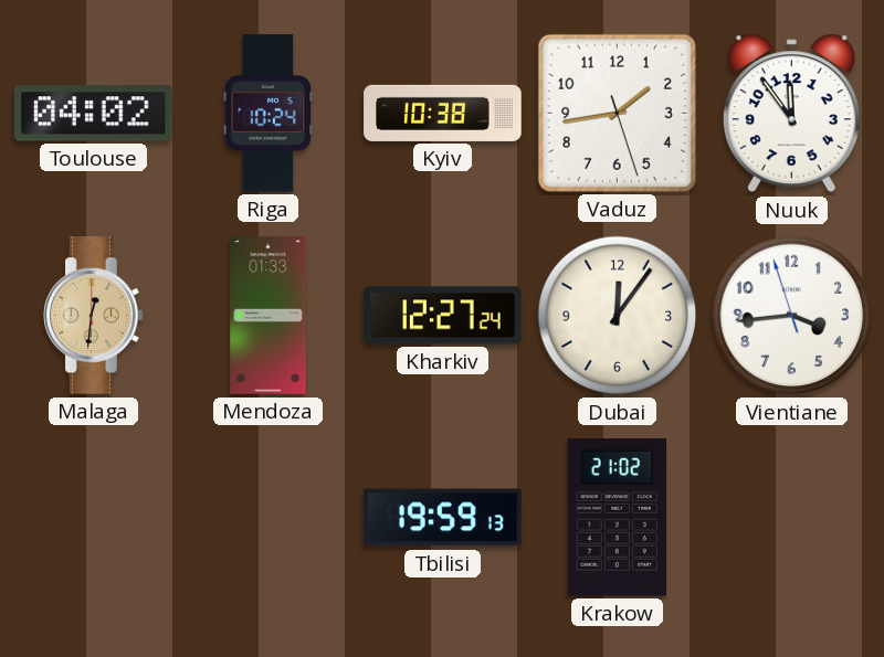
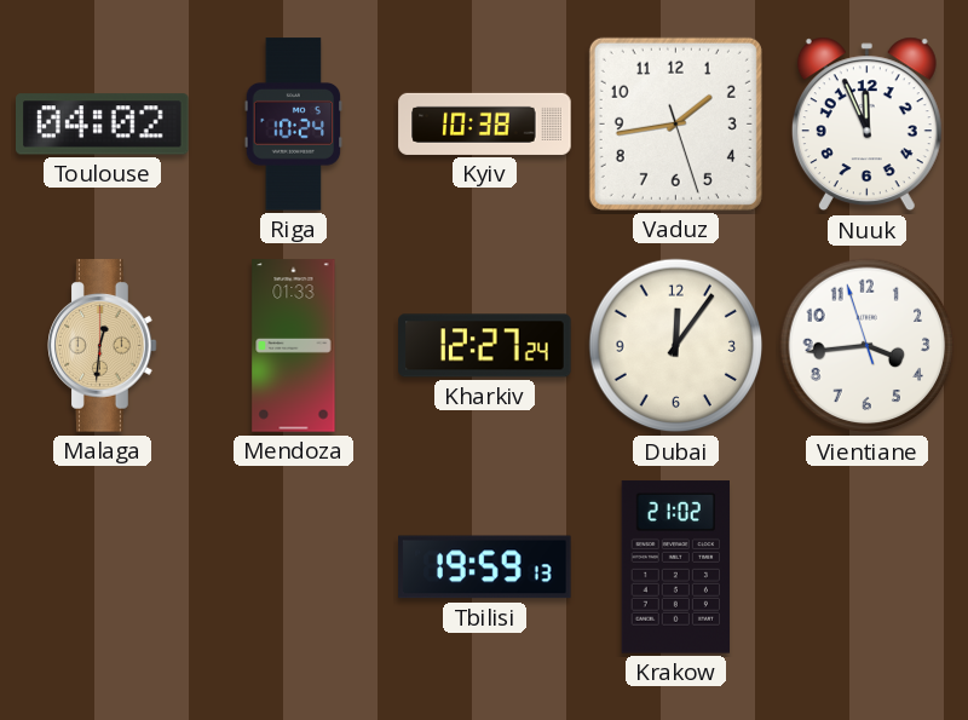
Nuuk: 11:54 -> 11:56 (866, 125)
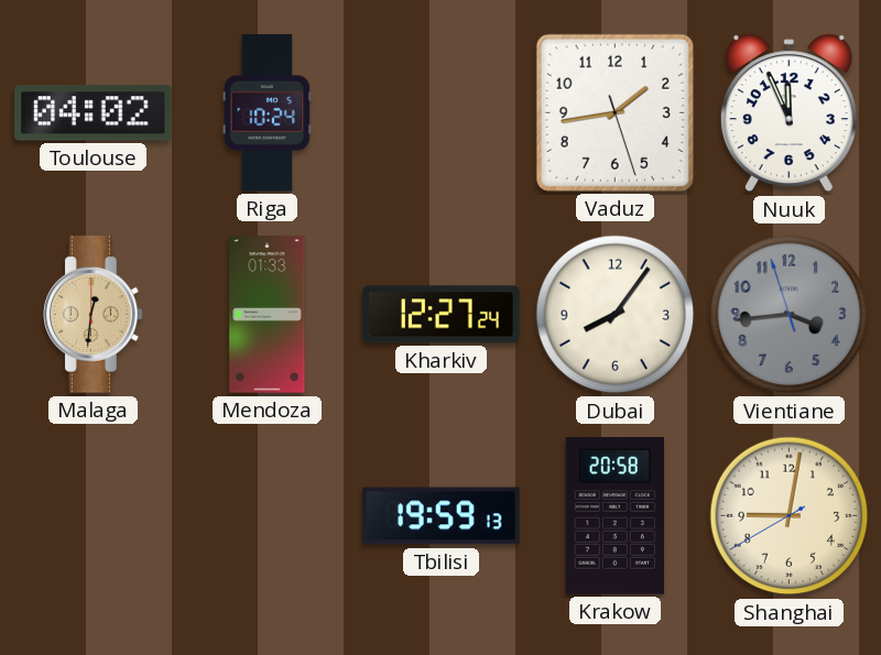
Kyiv: 10:38 -> none (485, 123)
Dubai: 12:06 -> 8:06 (616, 315)
Vientiane dial: white -> grey (790, 315)
Krakow: 21:02 -> 20:58 (614, 516)
Shanghai: none -> 9:01 (790, 516)
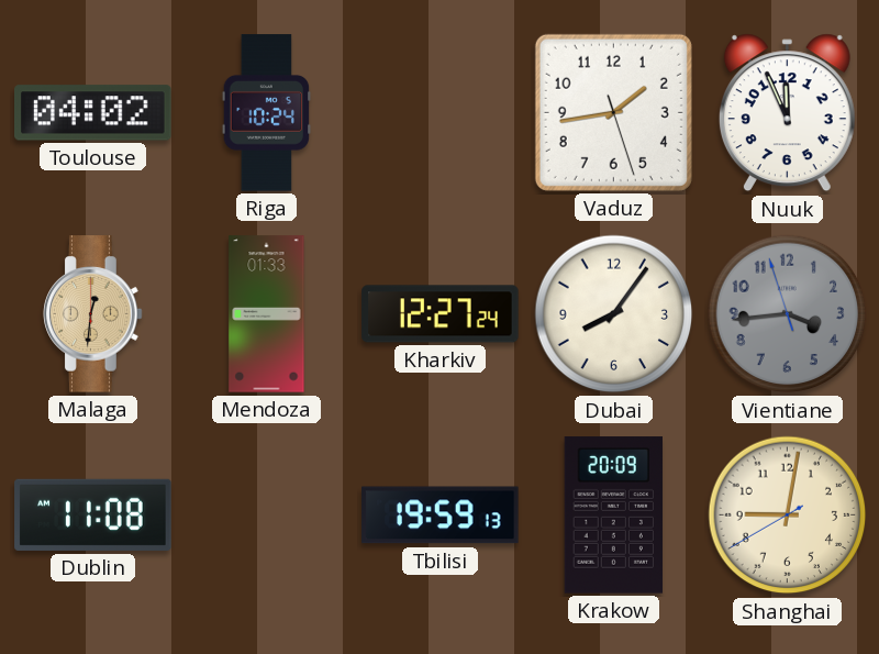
Dublin: none -> 11:08 (93, 514)
Krakow: 20:58 -> 20:09 (613, 516)
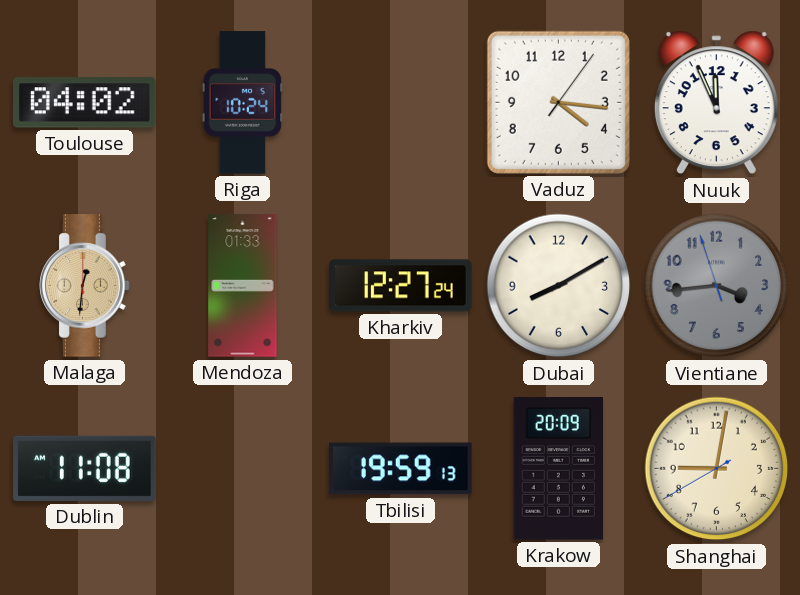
Vaduz: 1:43 -> 4:16 (558, 102)
Dubai: 8:06 -> 8:10 (559, 286)
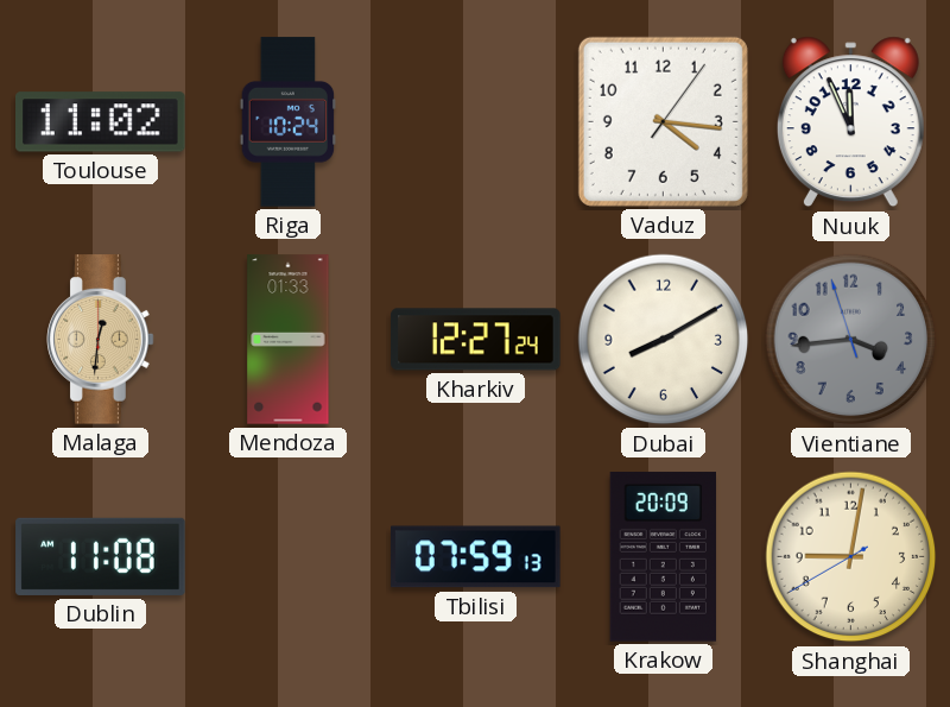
Toulouse: 04:02 -> 11:02 (101, 122)
Tbilisi: 19:59 -> 07:59 (476, 557)
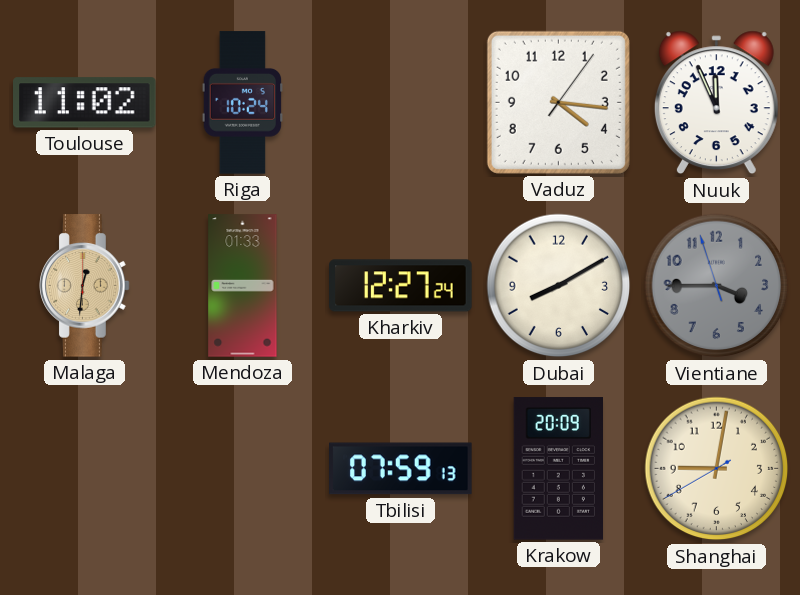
Vientiane: 3:43 -> 3:44 (717, 286)
Dublin: 11:08 -> none (101, 556)
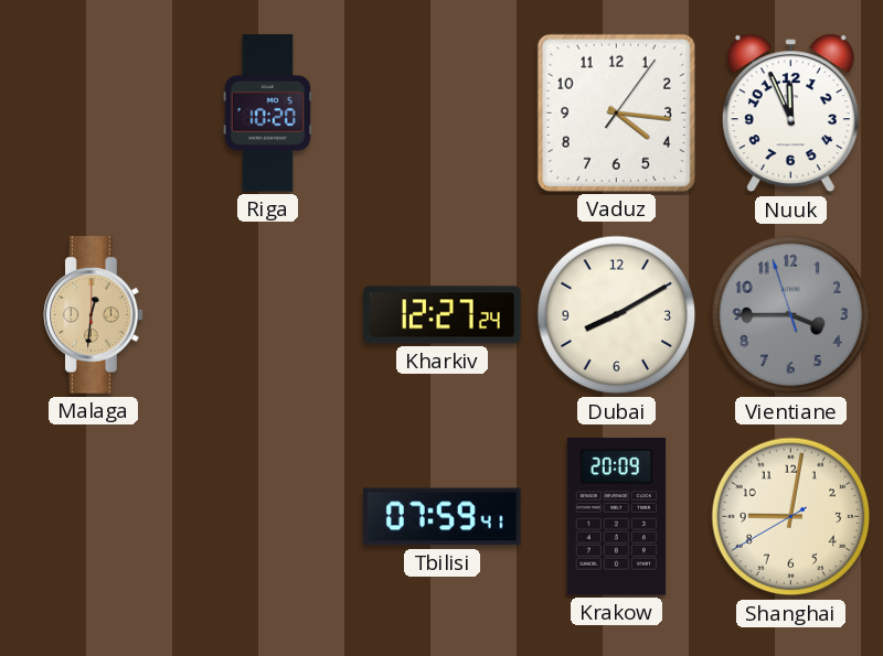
Toulouse: 11:02 -> none (85, 103)
Riga: 10:24 -> 10:20 (268, 114)
Mendoza: 01:33 -> none (243, 286)
Tbilisi: 07:59:13 -> 07:59:41 (443, 517)
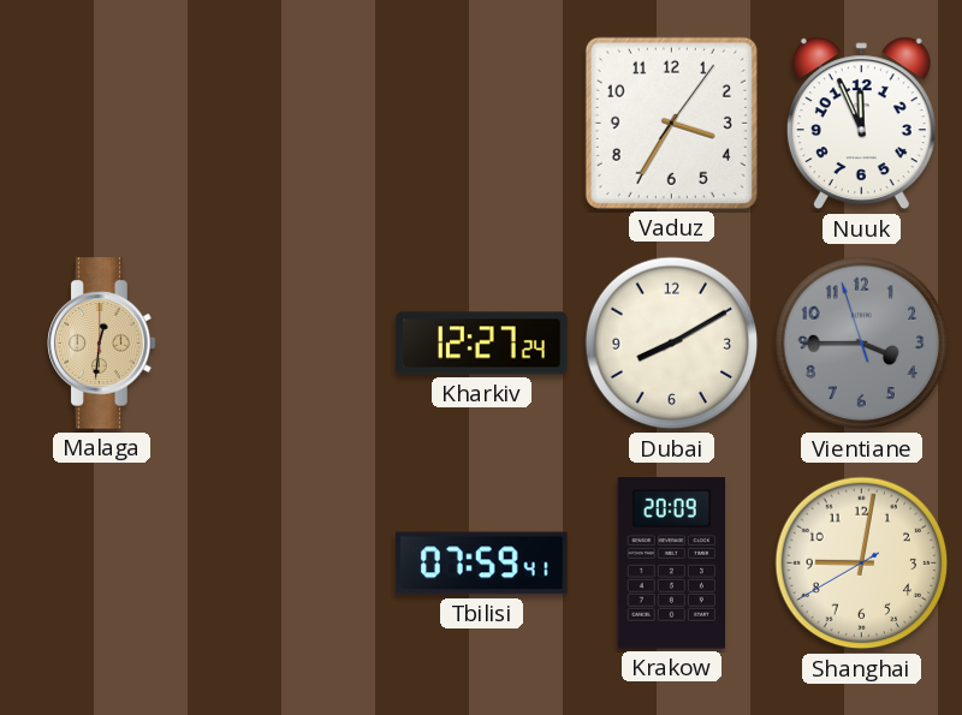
Riga: 10:20 -> none (268, 114)
Vaduz: 4:16 -> 3:35 (671, 123)
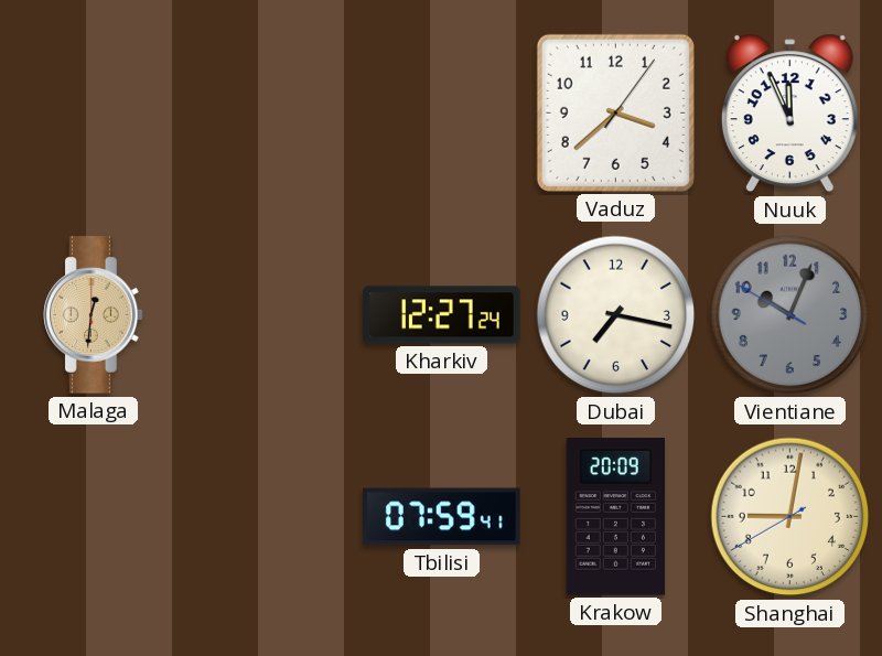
Vaduz: 3:35 -> 3:38 (615, 112)
Dubai: 8:10 -> 7:17 (616, 315)
Vientiane: 3:44 -> 10:03 (790, 315)
